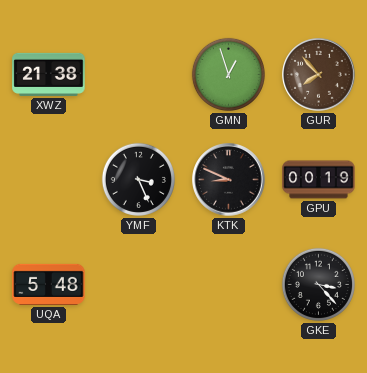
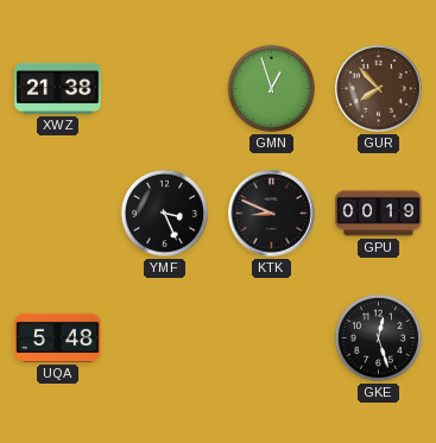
GKE: 3:23 -> 12:27 (378, 337)
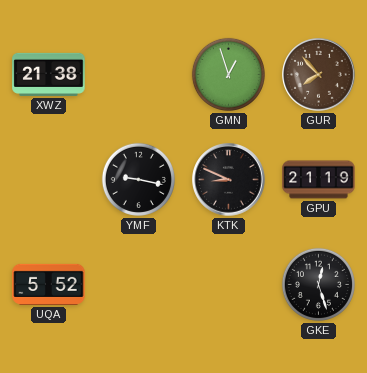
YMF: 3:26 -> 9:17 (138, 179)
GPU: 00:19 -> 21:19 (319, 180)
UQA: 5:48 -> 5:52 (49, 284)
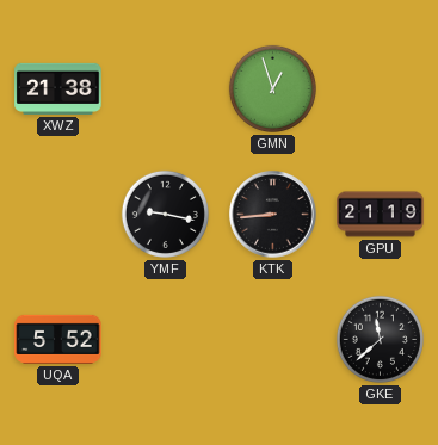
GUR: 7:53 -> none (319, 75)
KTK: 8:49 -> 8:44 (273, 215)
GKE: 12:27 -> 11:38 (380, 339)
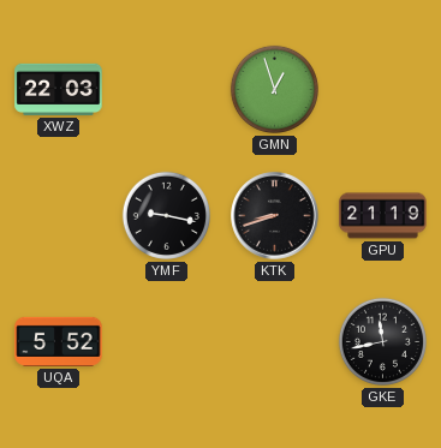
XWZ: 21:38 -> 22:03 (59, 89)
KTK: 8:44 -> 8:42 (275, 216)
GKE: 11:38 -> 11:43 (382, 341)
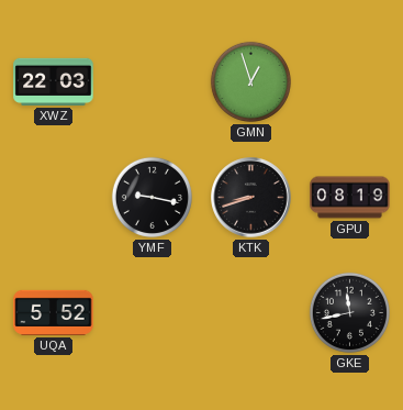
GPU: 21:19 -> 08:19 (350, 198)
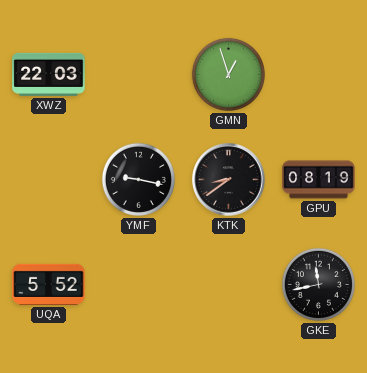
KTK: 8:42 -> 8:39 (229, 180)
